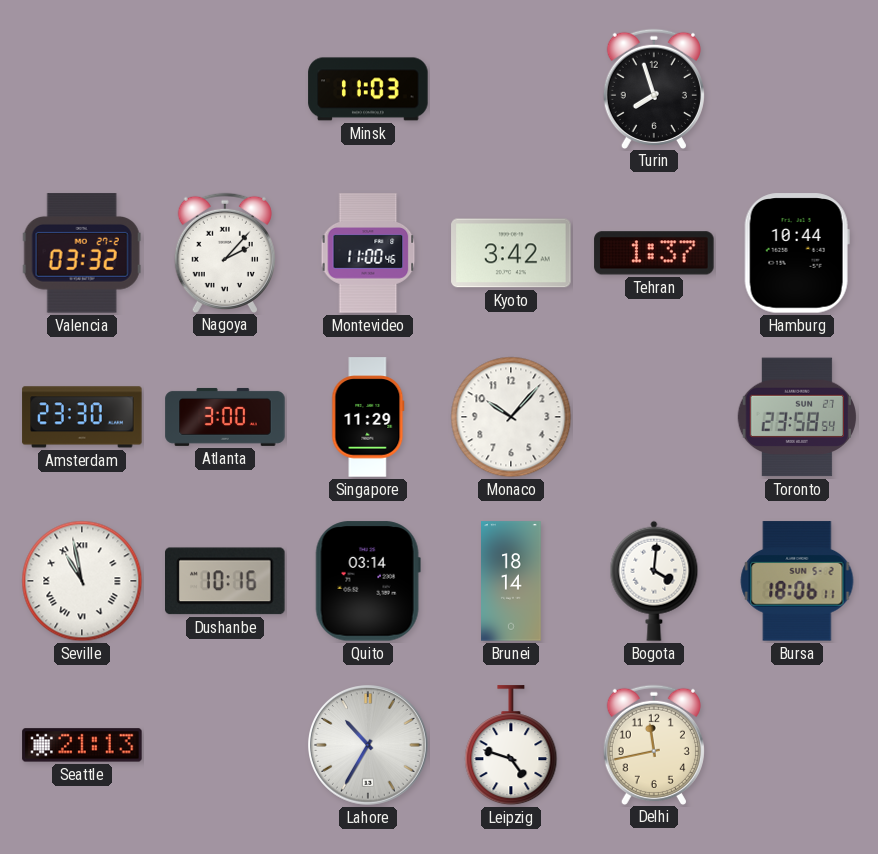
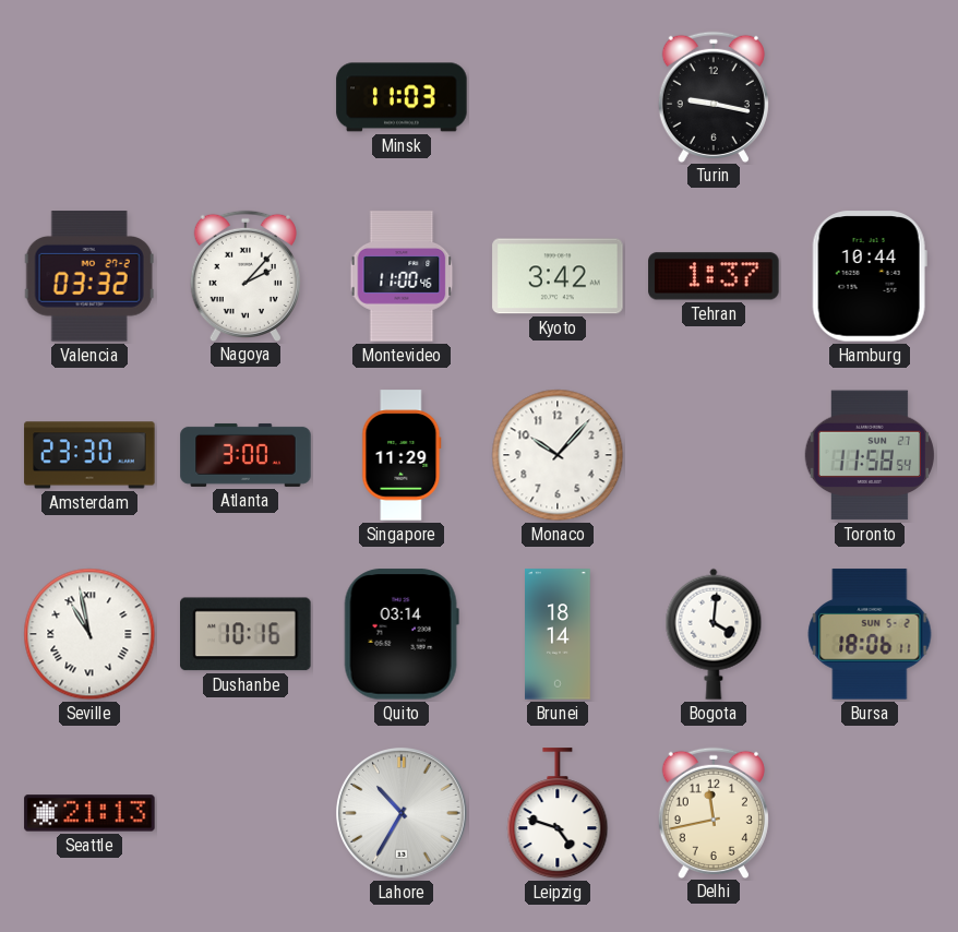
Turin: 7:57 -> 9:17 (714, 96)
Toronto: 23:58 -> 11:58 (869, 455)
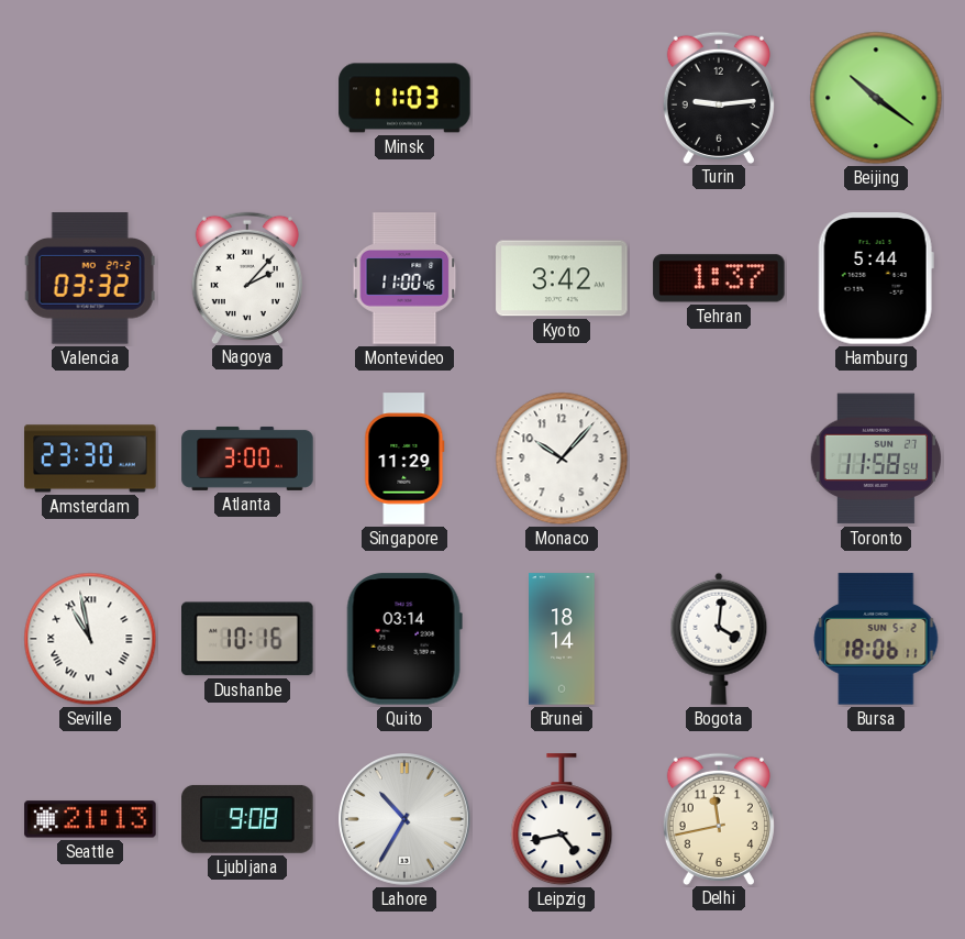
Turin: 9:17 -> 9:14 (719, 97)
Beijing: none -> 10:21 (876, 98)
Hamburg: 10:44 -> 5:44 (876, 278)
Ljubljana: none -> 9:08 (247, 819)
Leipzig: 4:48 -> 4:43 (562, 820)
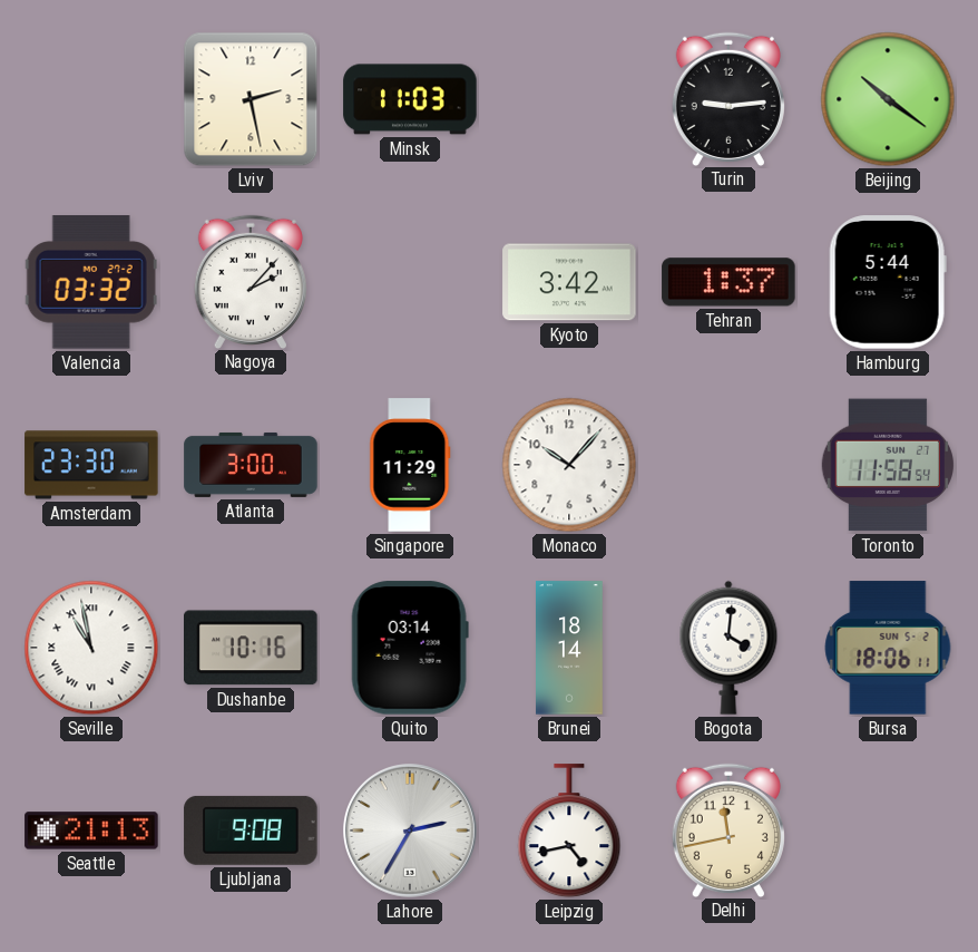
Lviv: none -> 2:28 (251, 99)
Montevideo: 11:00 -> none (404, 278)
Lahore: 10:35 -> 2:35 (411, 832)
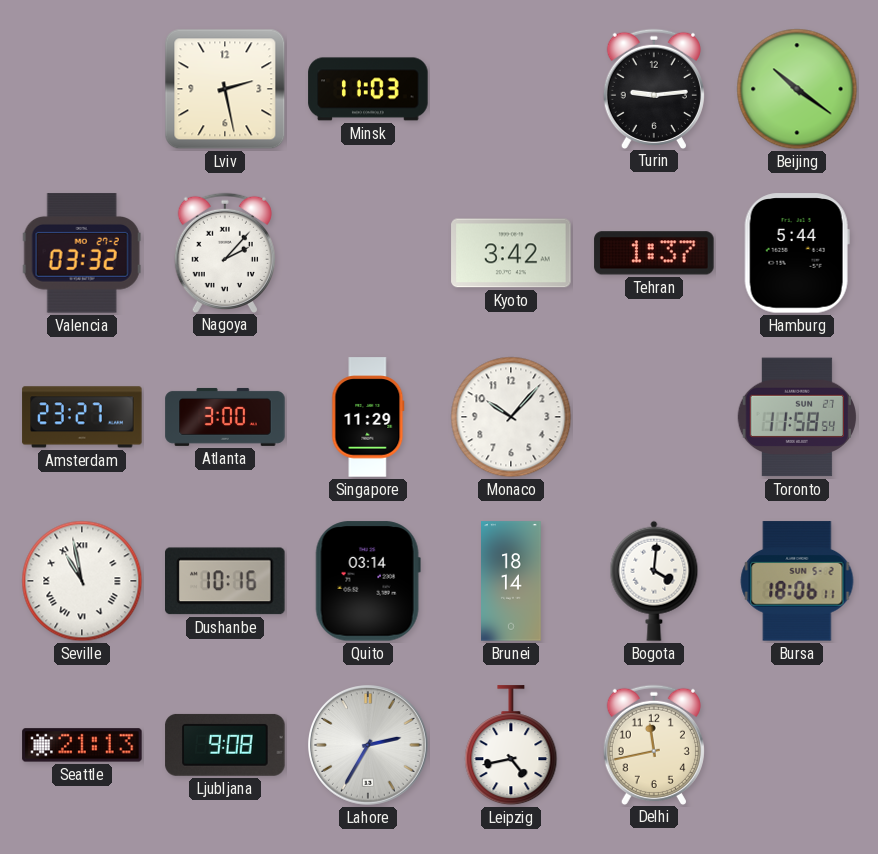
Amsterdam: 23:30 -> 23:27 (82, 417)
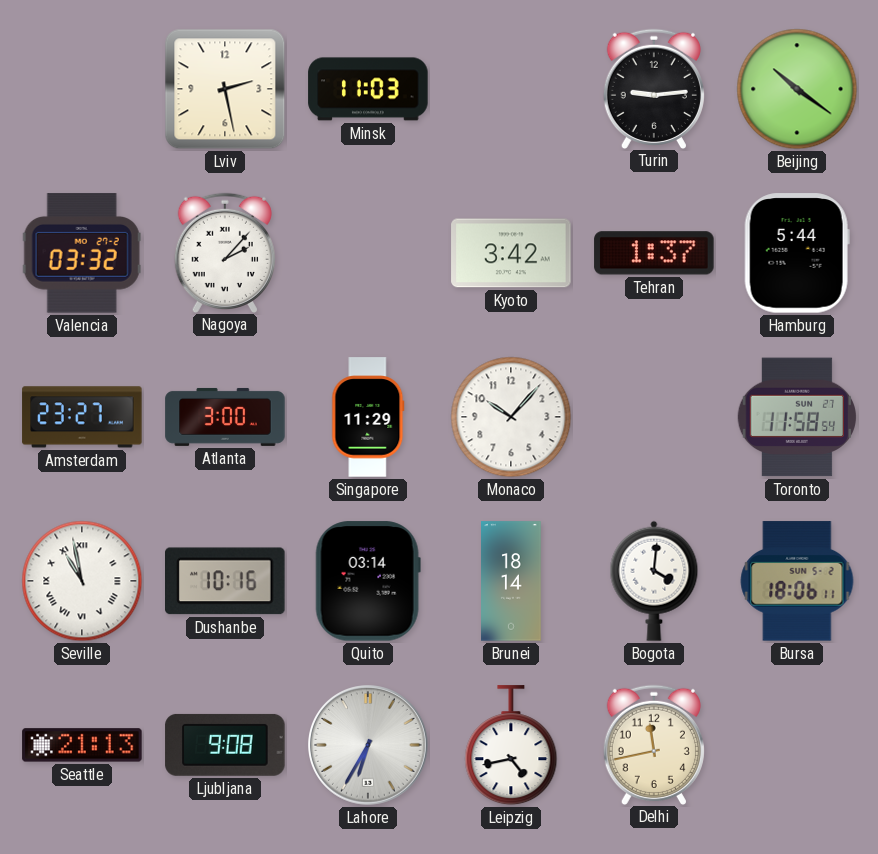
Lahore: 2:35 -> 6:35 (369, 746)
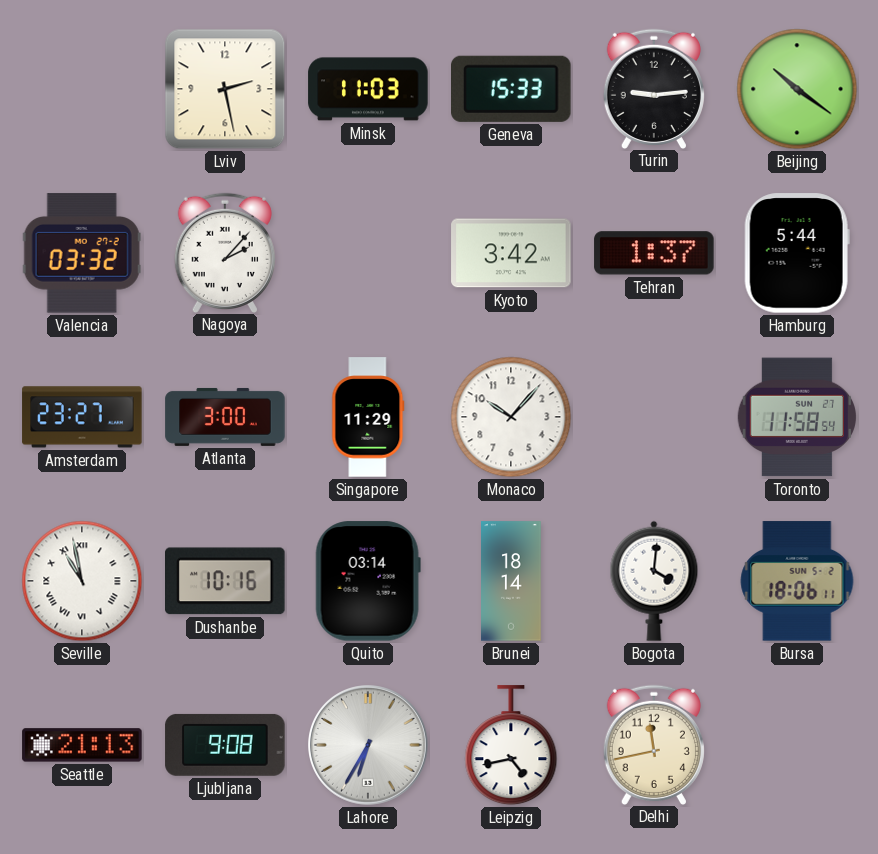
Geneva: none -> 15:33 (512, 89)
